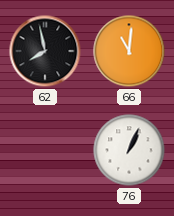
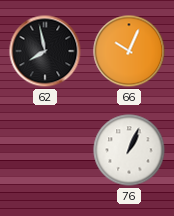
66: 11:01 -> 10:04 (129, 51)
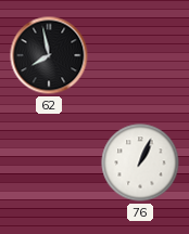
66: 10:04 -> none (129, 51)
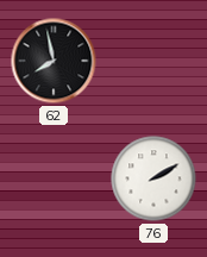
76: 1:04 -> 2:10 (153, 178)
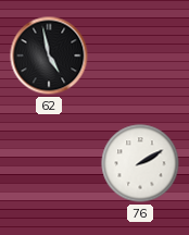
62: 7:58 -> 4:58 (49, 55)
